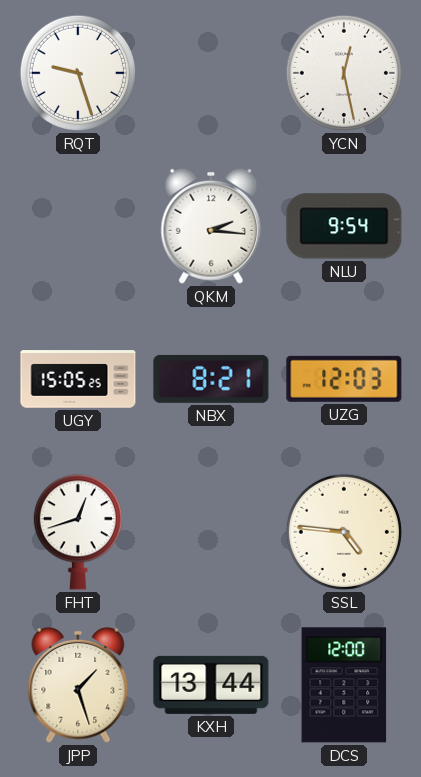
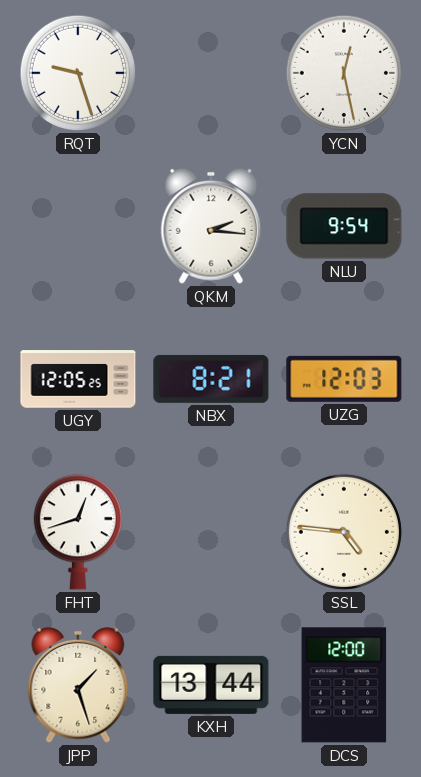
UGY: 15:05 -> 12:05 (78, 379)
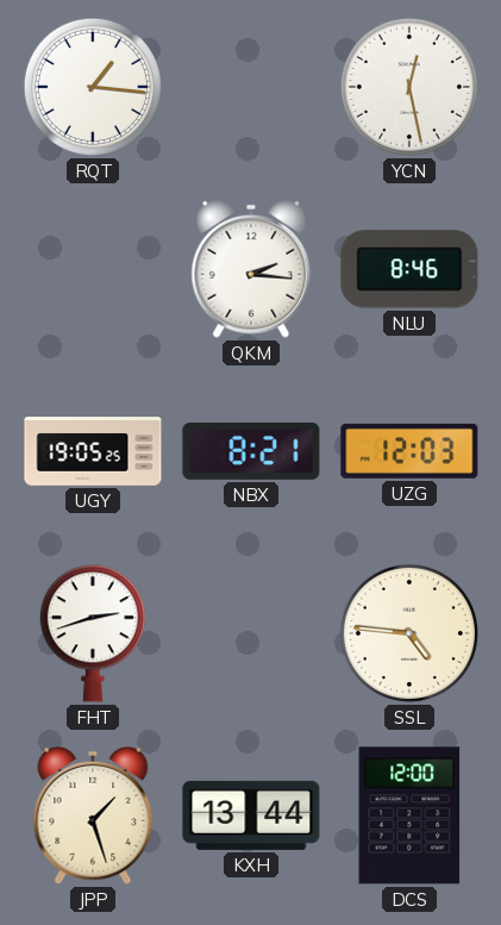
RQT: 9:27 -> 1:16 (93, 87)
NLU: 9:54 -> 8:46 (409, 269)
UGY: 12:05 -> 19:05 (93, 451)
FHT: 12:42 -> 2:42 (93, 633)
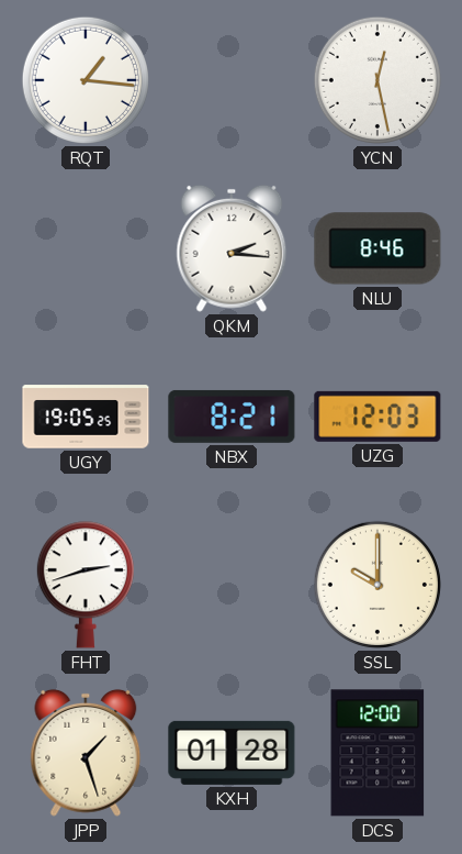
SSL: 4:46 -> 10:00 (378, 585)
KXH: 13:44 -> 01:28 (232, 753)
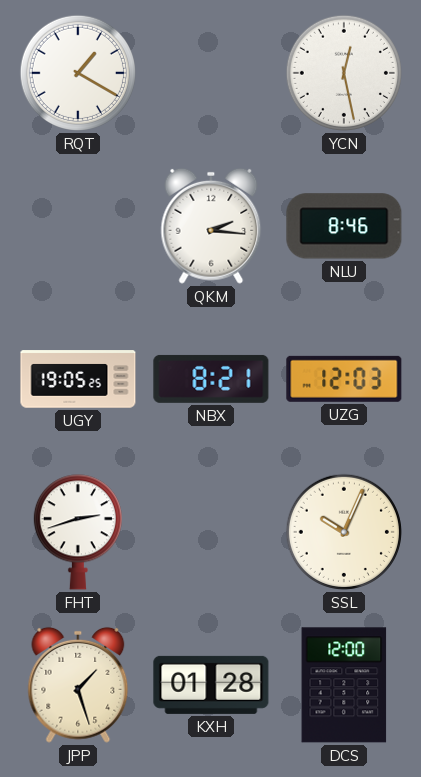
RQT: 1:16 -> 1:20 (78, 73)
SSL: 10:00 -> 10:04 (344, 532)
